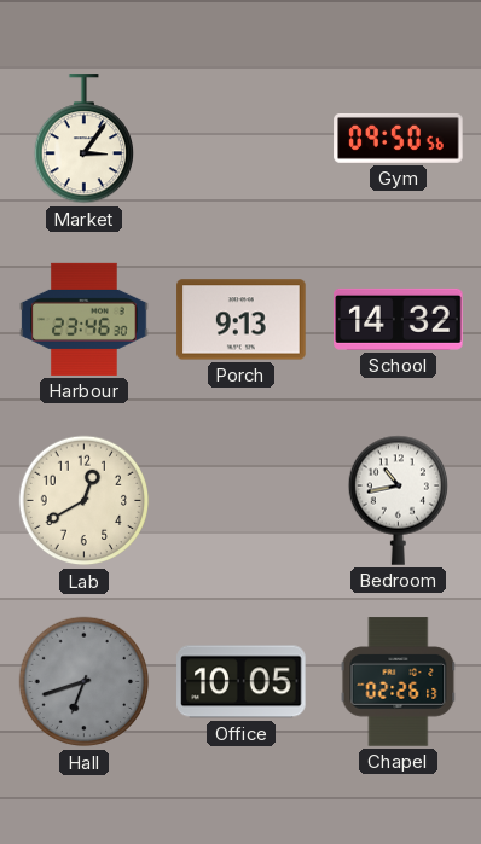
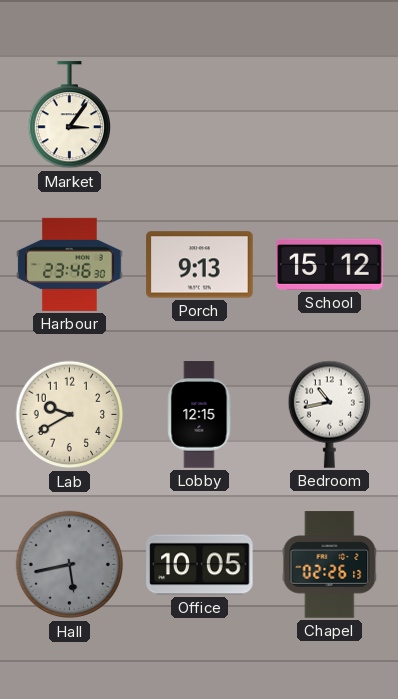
Gym: 09:50 -> none (399, 139)
School: 14:32 -> 15:12 (330, 264)
Lab: 12:40 -> 9:40 (70, 415)
Lobby: none -> 12:15 (200, 415)
Hall: 6:42 -> 5:43 (70, 565)
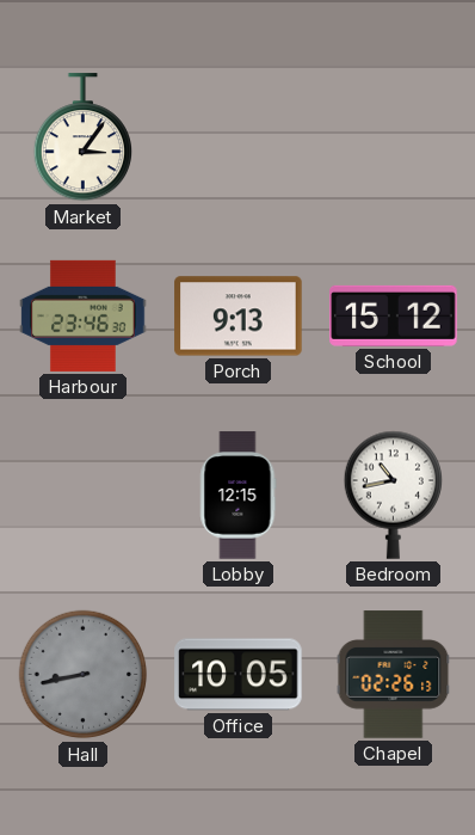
Lab: 9:40 -> none (70, 415)
Hall: 5:43 -> 8:43 (84, 675)
